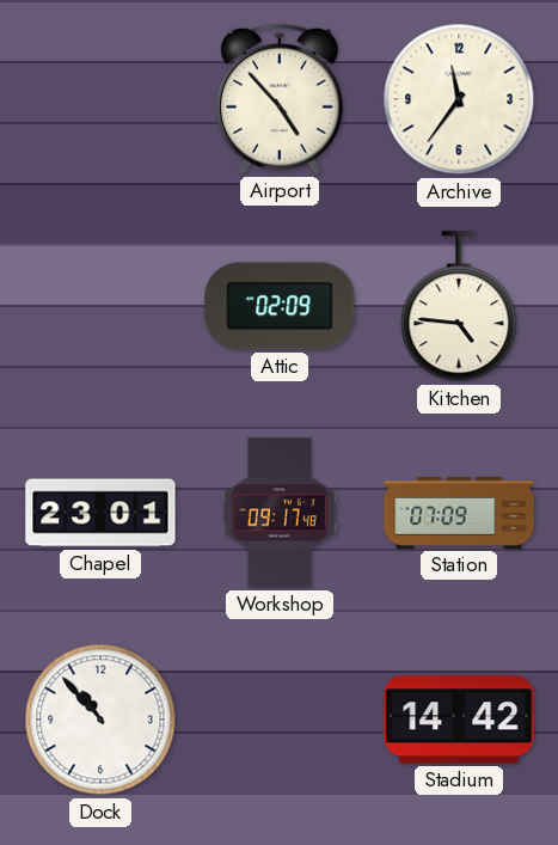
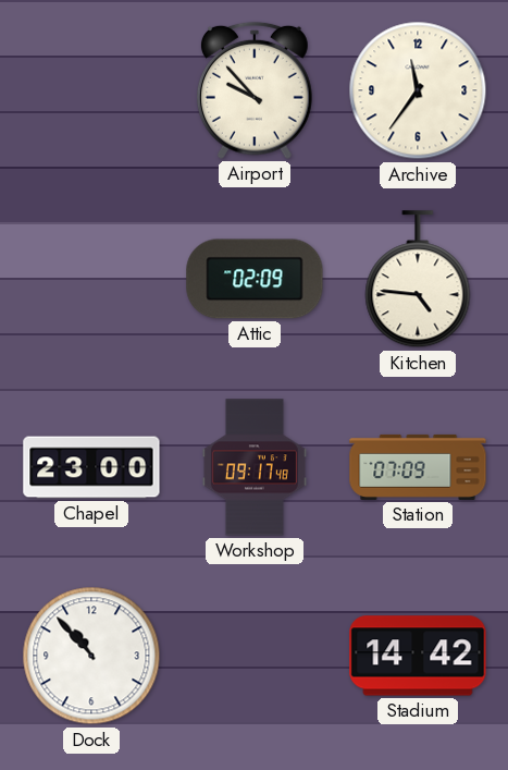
Airport: 4:53 -> 9:53 (256, 90)
Chapel: 23:01 -> 23:00 (91, 467)
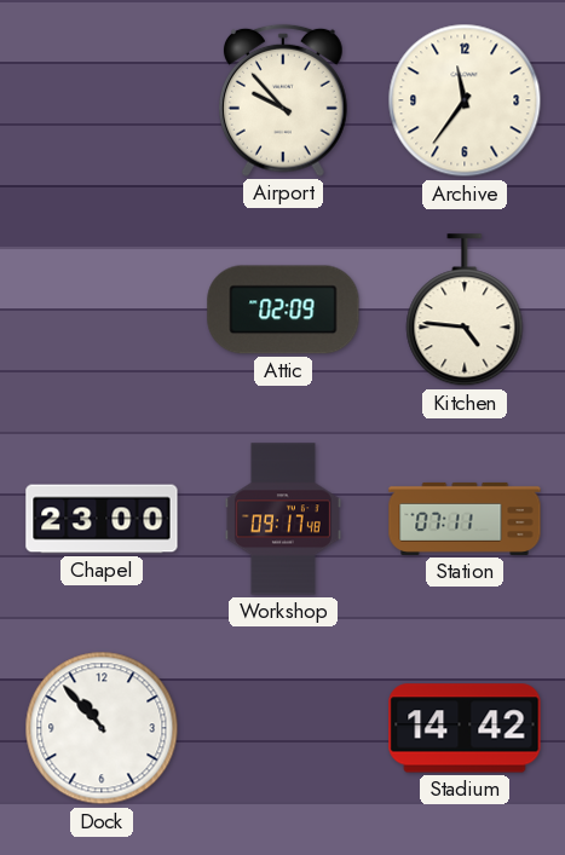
Station: 07:09 -> 07:11 (465, 519)
